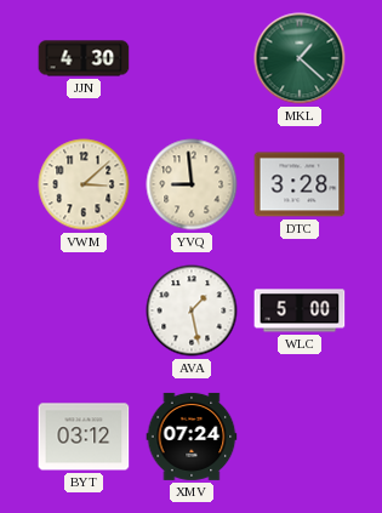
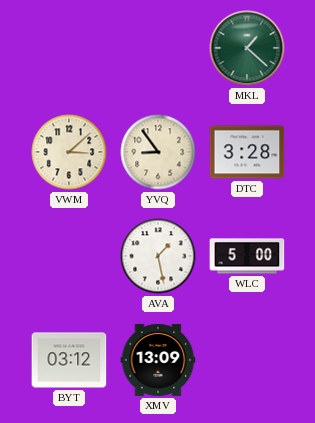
JJN: 4:30 -> none (84, 58)
YVQ: 8:59 -> 8:54 (158, 152)
XMV: 07:24 -> 13:09 (158, 360)
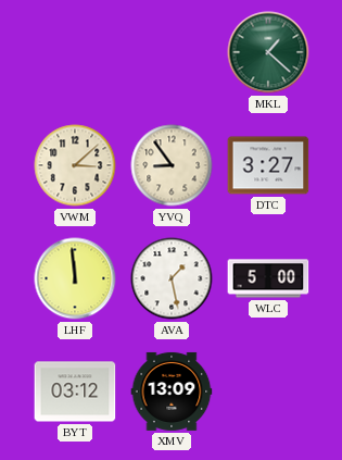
DTC: 3:28 -> 3:27 (268, 165)
LHF: none -> 11:59 (75, 278)
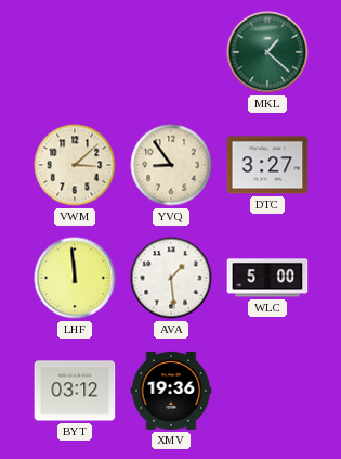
AVA: 1:28 -> 1:29 (171, 278)
XMV: 13:09 -> 19:36 (171, 391)
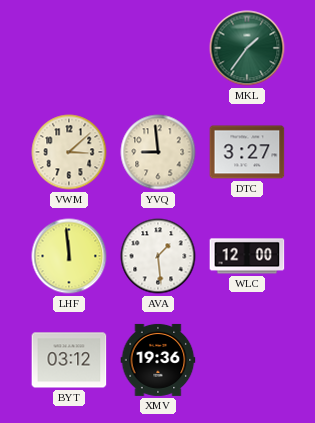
MKL: 1:22 -> 1:36 (247, 48)
YVQ: 8:54 -> 8:59 (158, 152)
WLC: 5:00 -> 12:00 (247, 256)
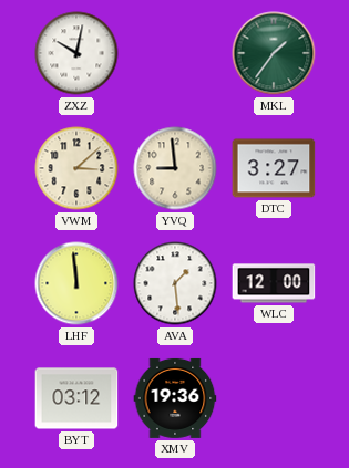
ZXZ: none -> 10:02 (76, 53)
